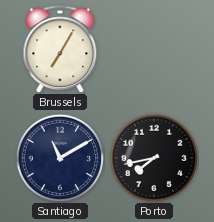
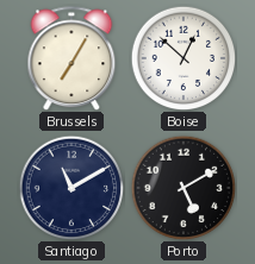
Boise: none -> 12:52 (184, 58)
Porto: 7:43 -> 5:10 (184, 188)
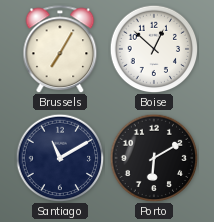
Porto: 5:10 -> 6:10 (154, 158)
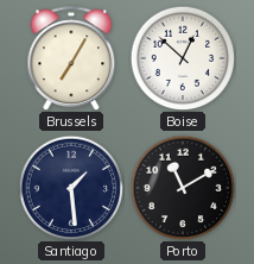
Santiago: 11:10 -> 1:29 (71, 188)
Porto: 6:10 -> 11:10 (183, 188)
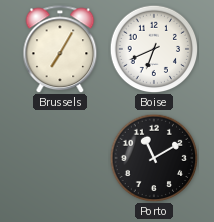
Boise: 12:52 -> 6:41 (154, 49)
Santiago: 1:29 -> none (71, 188)
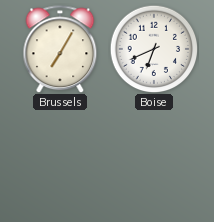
Porto: 11:10 -> none (154, 158)
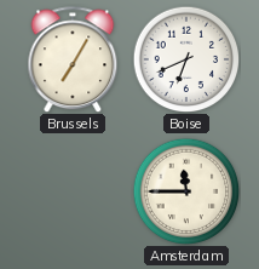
Amsterdam: none -> 11:45 (186, 191)
